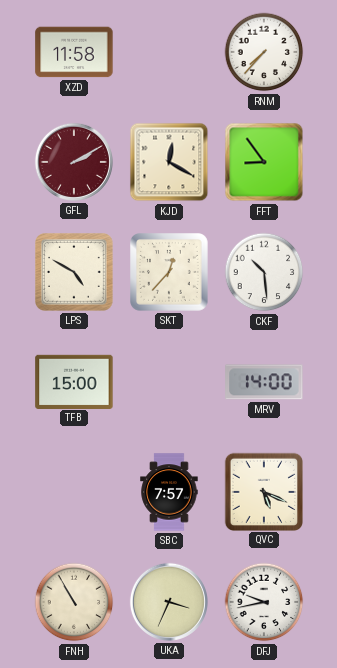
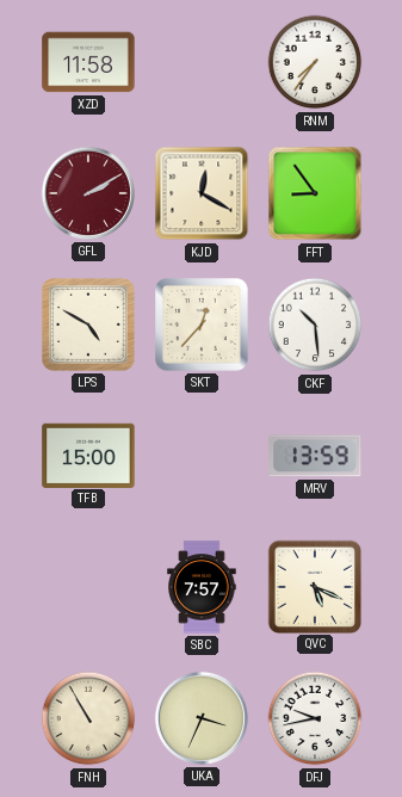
RNM: 7:37 -> 7:36 (315, 62)
MRV: 14:00 -> 13:59 (315, 456)
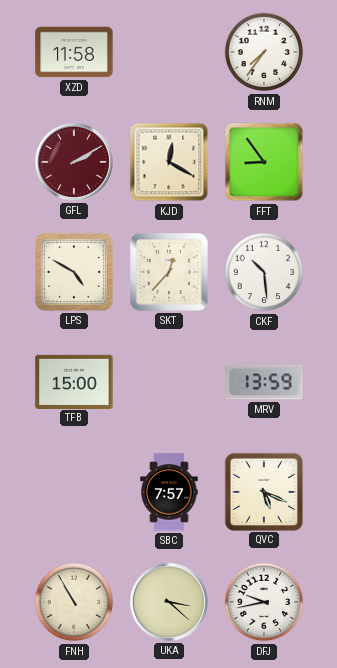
UKA: 3:34 -> 3:22 (169, 602)
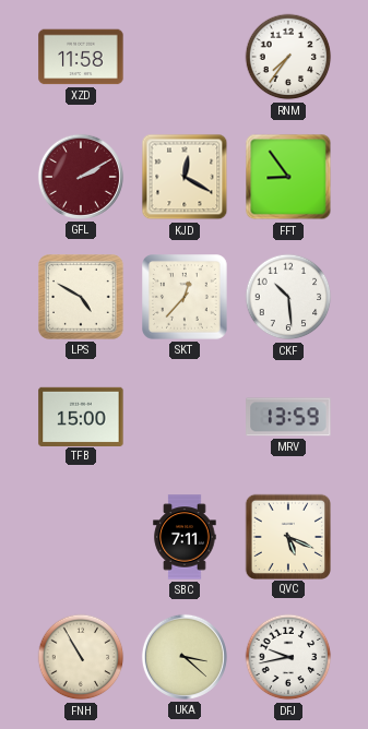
SBC: 7:57 -> 7:11 (185, 537)
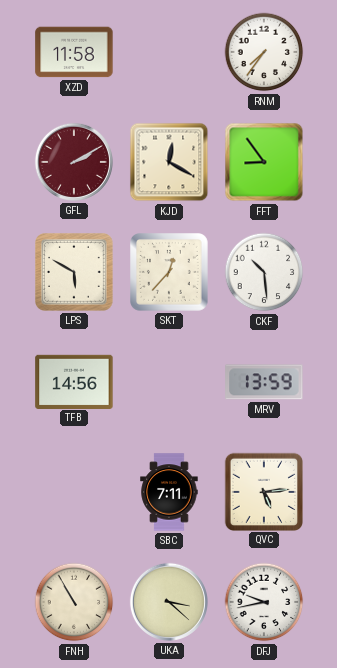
LPS: 4:50 -> 5:50 (75, 273)
TFB: 15:00 -> 14:56 (74, 381)
QVC: 5:19 -> 5:14 (263, 491)
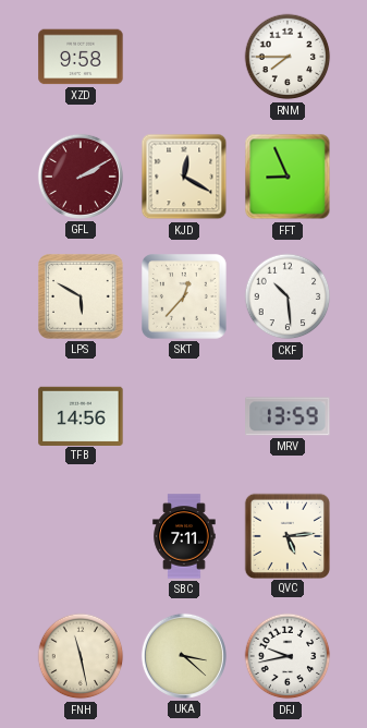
XZD: 11:58 -> 9:58 (81, 57)
RNM: 7:36 -> 7:45 (288, 57)
FFT: 8:54 -> 8:56 (288, 177)
FNH: 10:55 -> 11:28 (81, 656)
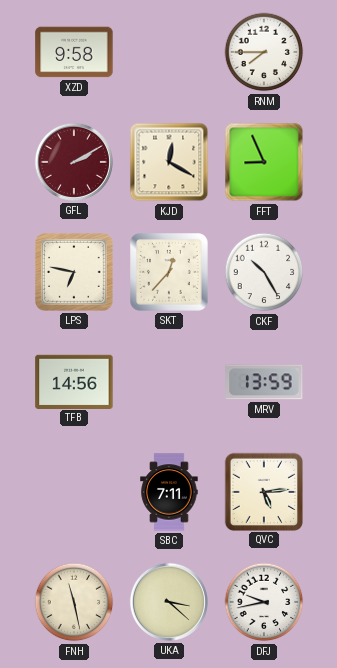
LPS: 5:50 -> 6:47 (75, 273)
CKF: 10:29 -> 10:25 (264, 272)
